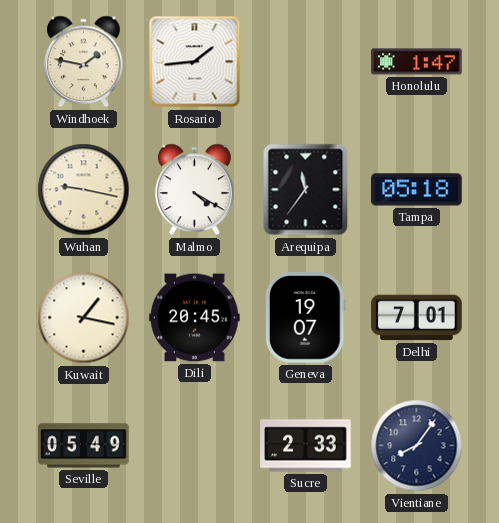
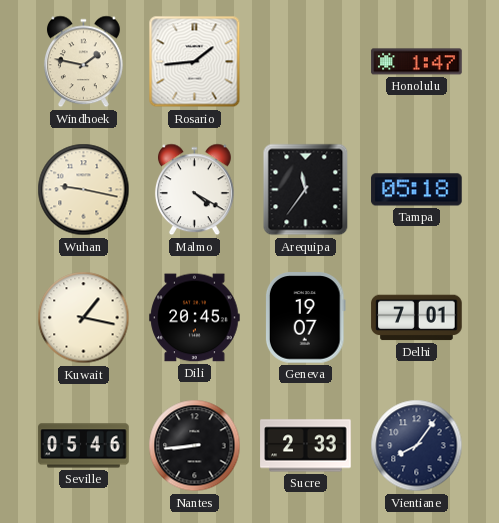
Seville: 05:49 -> 05:46 (84, 446)
Nantes: none -> 8:44 (195, 446)
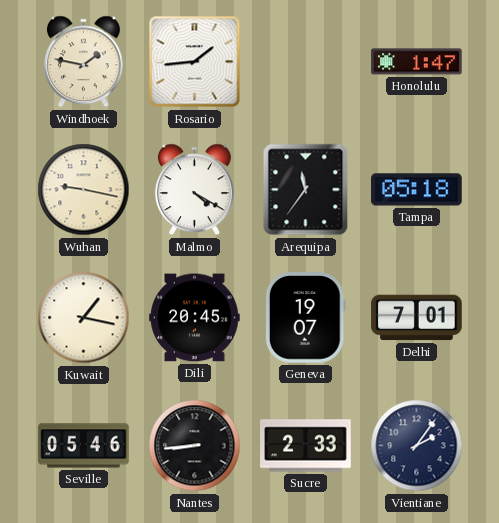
Vientiane: 8:06 -> 2:06 (417, 446)
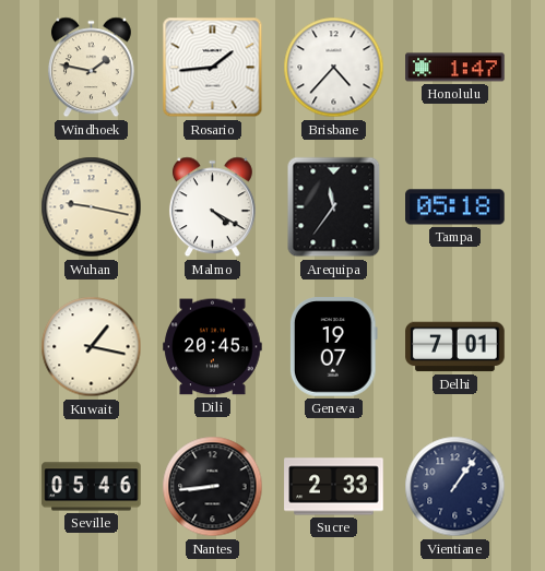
Brisbane: none -> 4:37 (334, 68)
Vientiane: 2:06 -> 1:06 (455, 487)
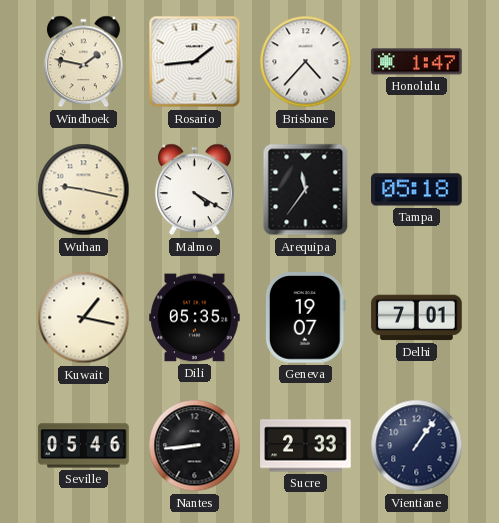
Dili: 20:45 -> 05:35 (195, 318)
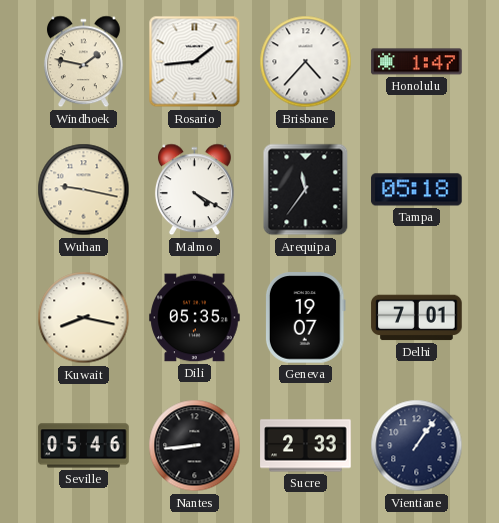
Kuwait: 1:17 -> 8:17 (84, 318)
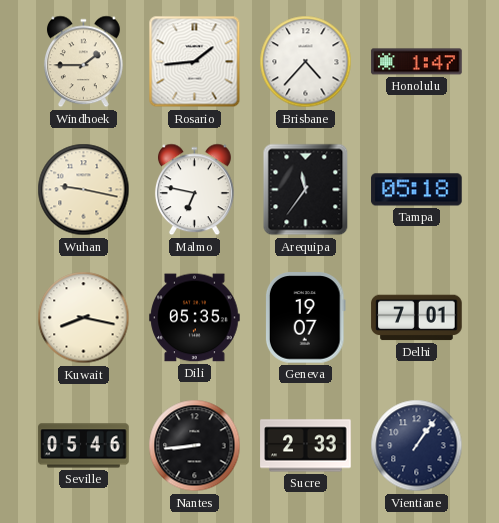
Windhoek: 1:47 -> 1:45 (83, 62)
Malmo: 4:20 -> 6:47 (194, 190)
